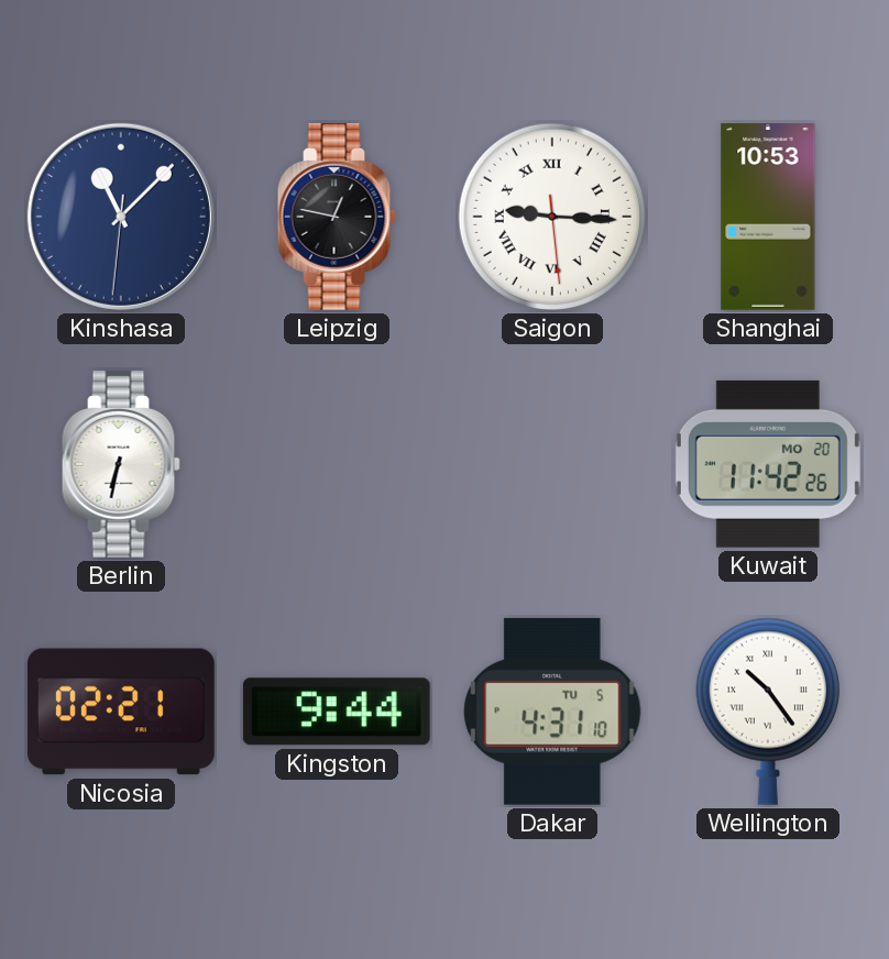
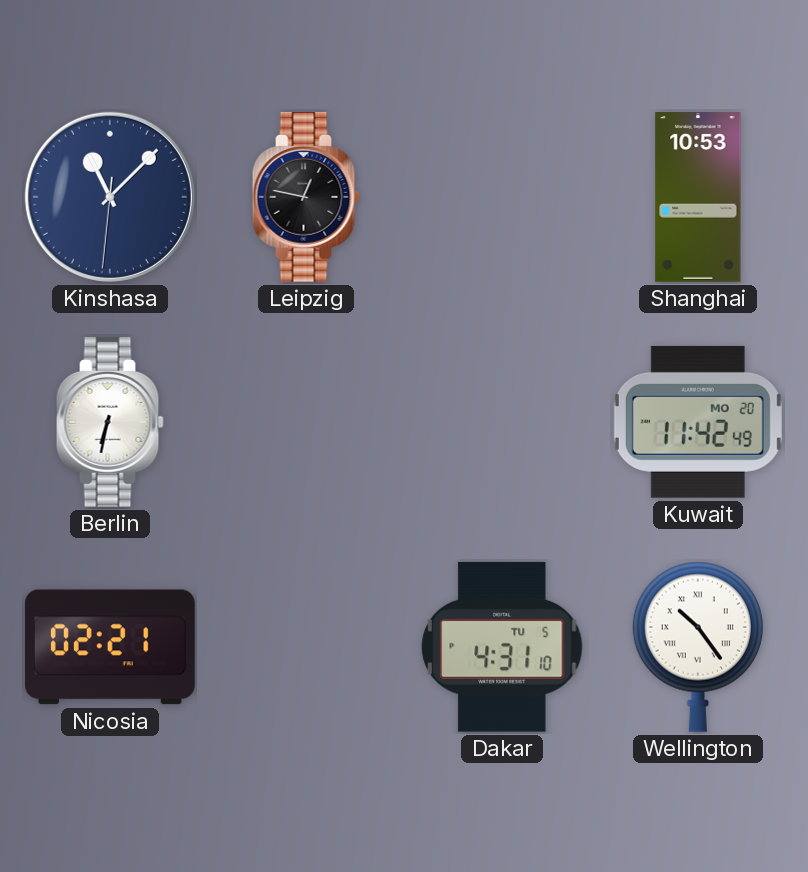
Saigon: 9:15 -> none (552, 217)
Kuwait: 11:42:26 -> 11:42:49 (698, 422)
Kingston: 9:44 -> none (337, 712)
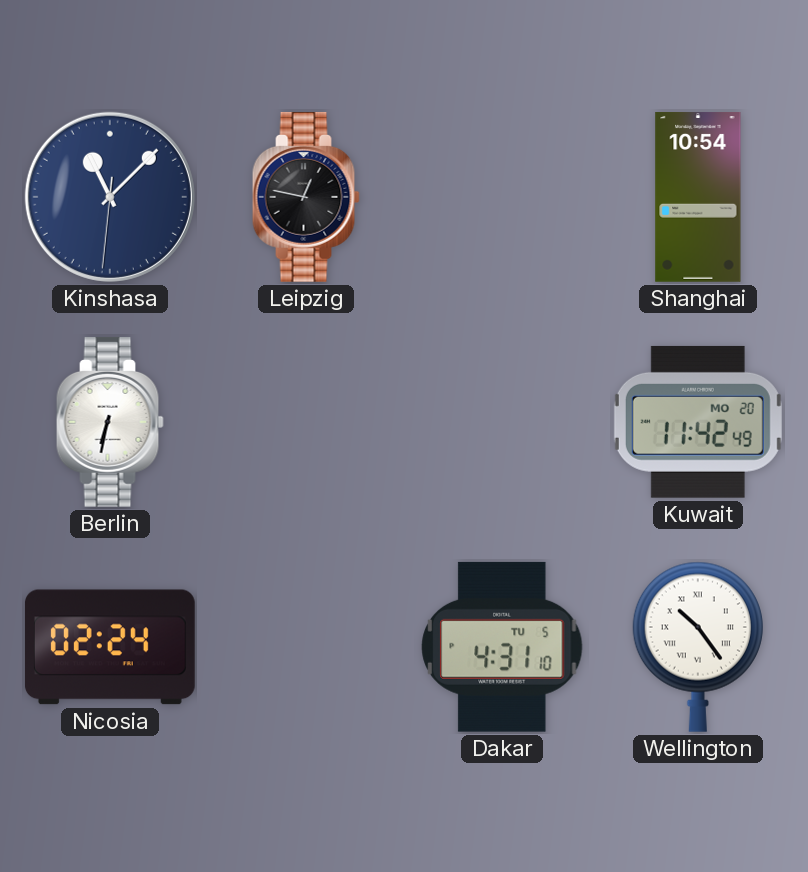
Shanghai: 10:53 -> 10:54 (698, 198)
Nicosia: 02:21 -> 02:24 (110, 647)
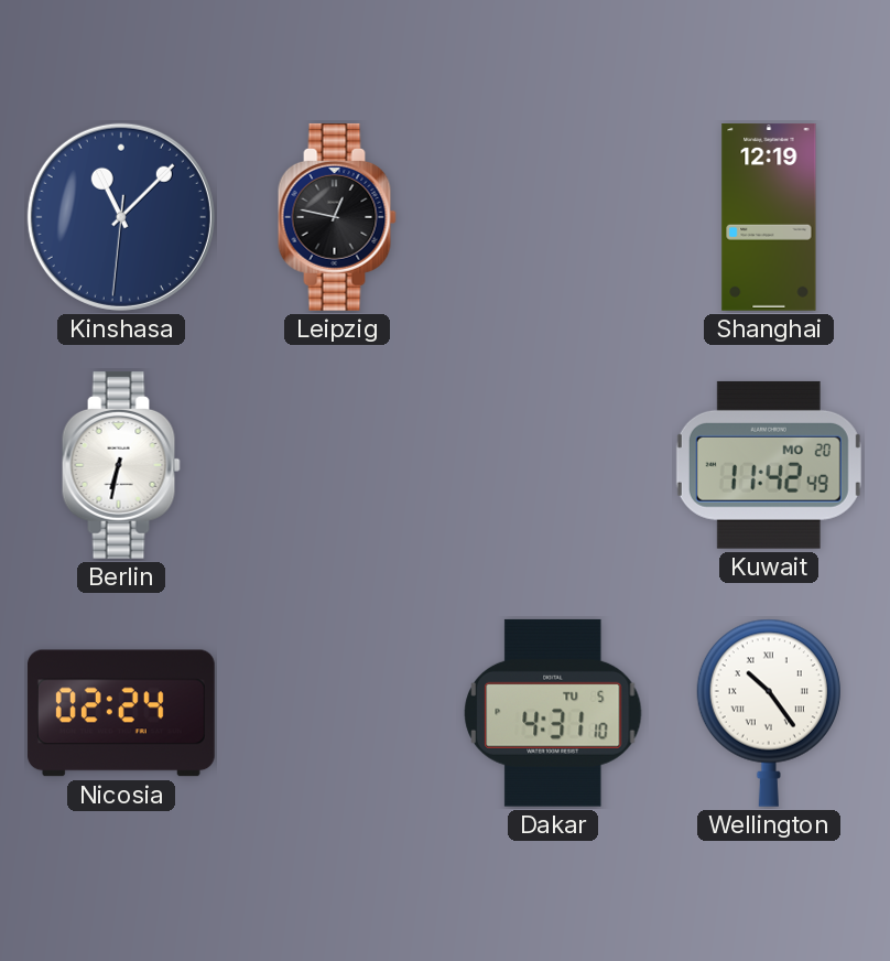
Shanghai: 10:54 -> 12:19 (769, 218)
